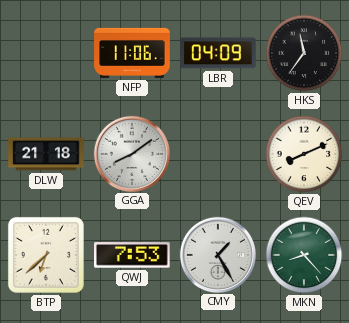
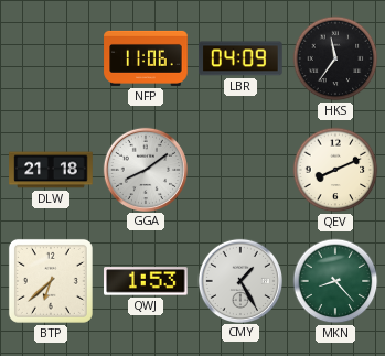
QWJ: 7:53 -> 1:53 (146, 281)
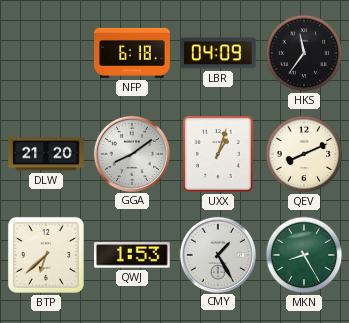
NFP: 11:06 -> 6:18 (132, 53)
DLW: 21:18 -> 21:20 (46, 154)
UXX: none -> 1:03 (218, 154)
MKN: 8:23 -> 8:25 (304, 255)
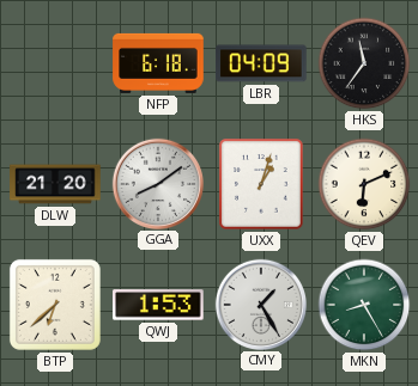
QEV: 8:11 -> 6:11 (364, 184)
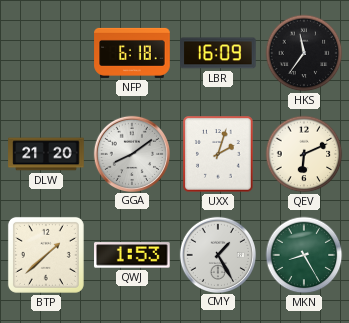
LBR: 04:09 -> 16:09 (219, 53)
UXX: 1:03 -> 2:03 (218, 154)
BTP: 6:38 -> 1:38 (46, 255)
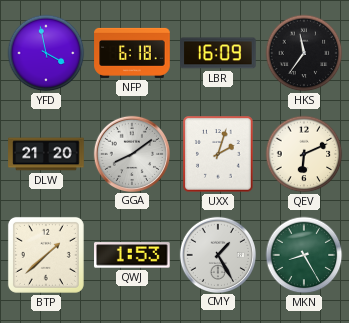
YFD: none -> 3:58 (46, 53)
